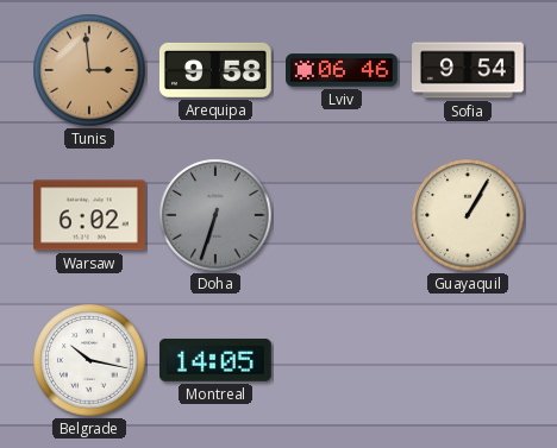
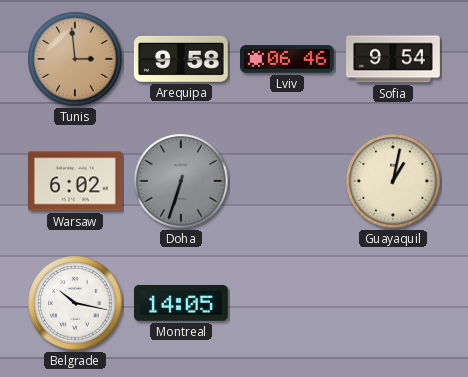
Guayaquil: 1:05 -> 1:02 (393, 181)
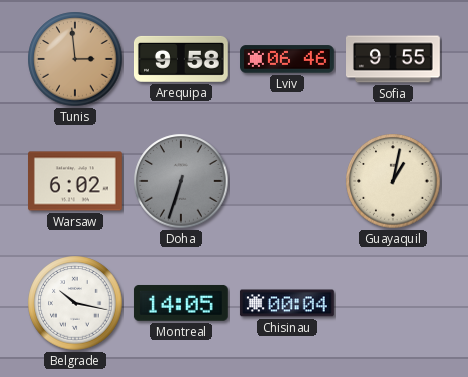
Sofia: 9:54 -> 9:55 (394, 59)
Chisinau: none -> 00:04 (287, 303)
